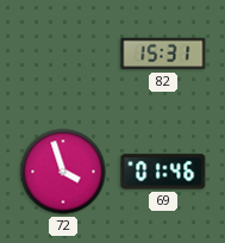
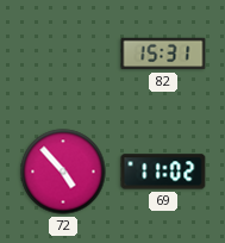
72: 3:57 -> 4:53 (63, 172)
69: 01:46 -> 11:02 (163, 172)
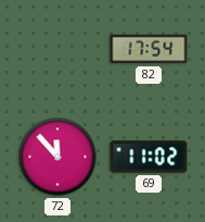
82: 15:31 -> 17:54 (149, 49)
72: 4:53 -> 11:53 (57, 157)
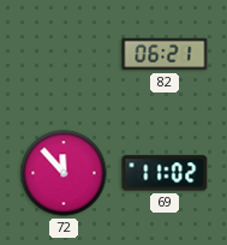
82: 17:54 -> 06:21 (165, 54)
